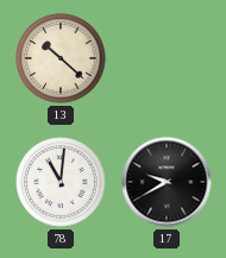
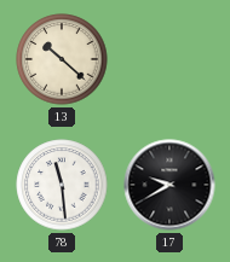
78: 11:01 -> 11:29 (62, 185)
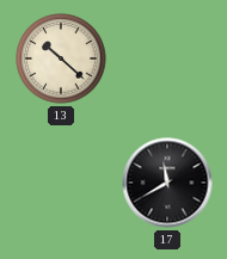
78: 11:29 -> none (62, 185)
17: 9:40 -> 11:40 (167, 183)
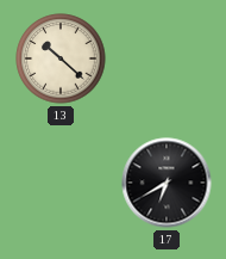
17: 11:40 -> 6:40 (167, 183)
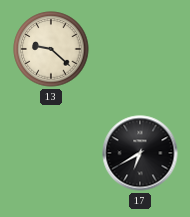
13: 10:22 -> 9:22 (51, 49)
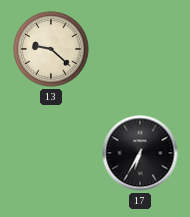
17: 6:40 -> 6:35 (140, 153)
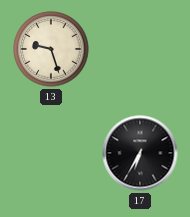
13: 9:22 -> 9:27 (51, 49)
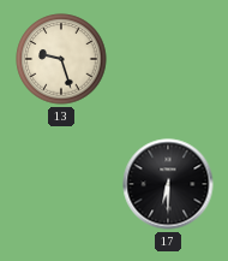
17: 6:35 -> 6:30 (168, 184)
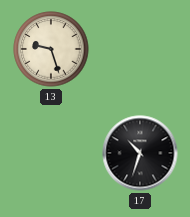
17: 6:30 -> 10:33 (140, 153)
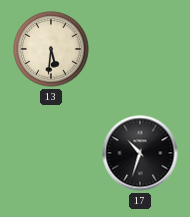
13: 9:27 -> 5:31 (51, 49)
